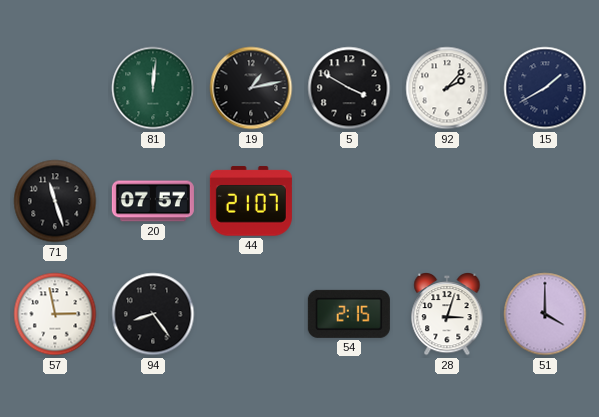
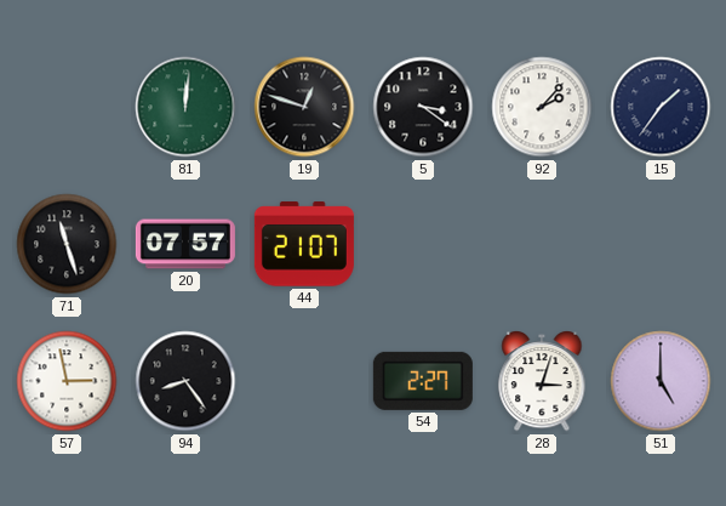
19: 1:13 -> 12:48 (304, 107)
5: 3:50 -> 3:21 (423, 107)
15: 1:40 -> 1:36 (661, 107)
54: 2:15 -> 2:27 (423, 381)
51: 4:00 -> 5:00 (661, 381)
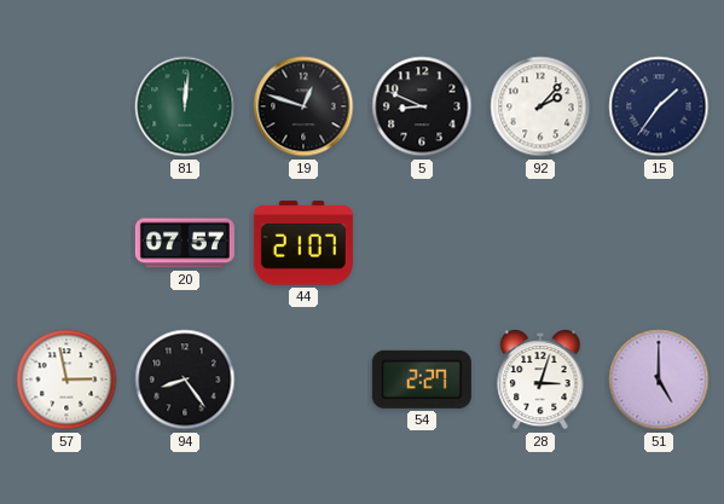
5: 3:21 -> 8:49 (422, 106)
71: 11:27 -> none (67, 244)
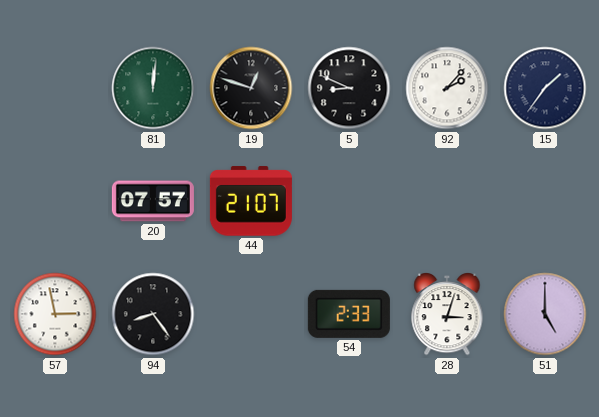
54: 2:27 -> 2:33 (349, 314)
